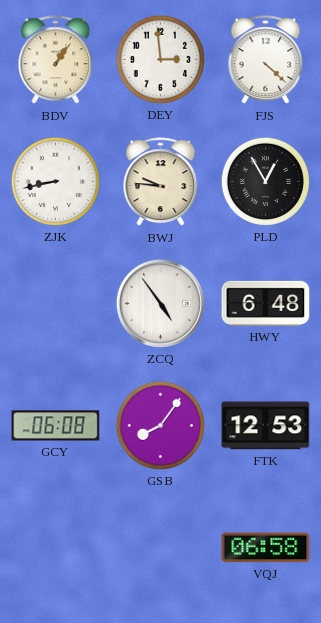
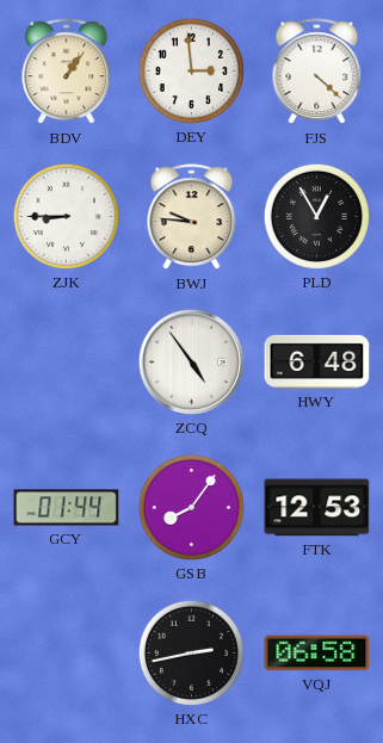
ZJK: 8:43 -> 8:45 (66, 216)
GCY: 06:08 -> 01:44 (67, 508)
HXC: none -> 2:43 (191, 652)
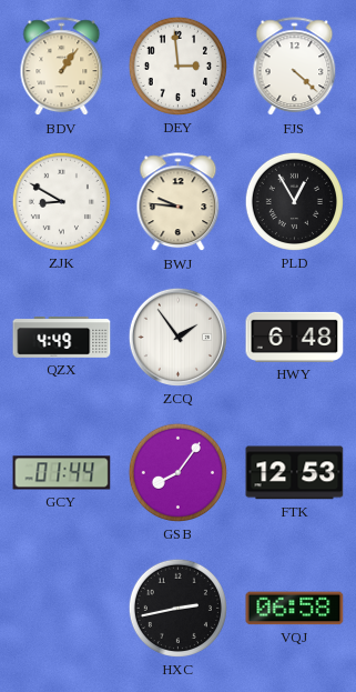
ZJK: 8:45 -> 8:50 (61, 201)
QZX: none -> 4:49 (62, 338)
ZCQ: 4:54 -> 1:54 (177, 337)
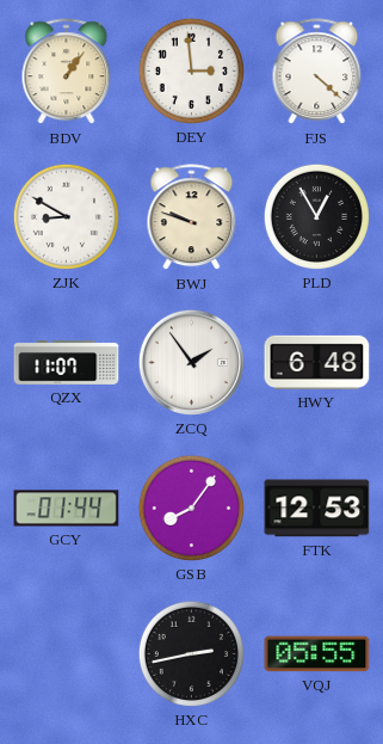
BWJ: 9:46 -> 9:48 (192, 217)
QZX: 4:49 -> 11:07 (67, 363)
VQJ: 06:58 -> 05:55 (317, 654)
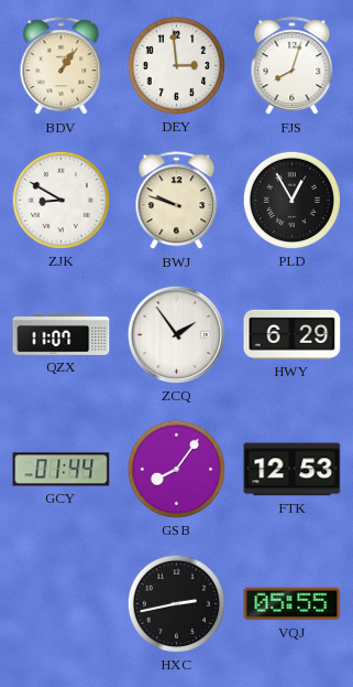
FJS: 4:22 -> 8:03 (293, 66)
HWY: 6:48 -> 6:29 (293, 334)
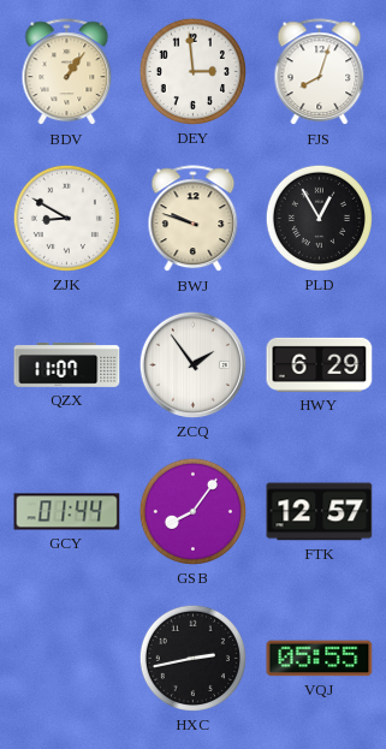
FTK: 12:53 -> 12:57 (320, 512)
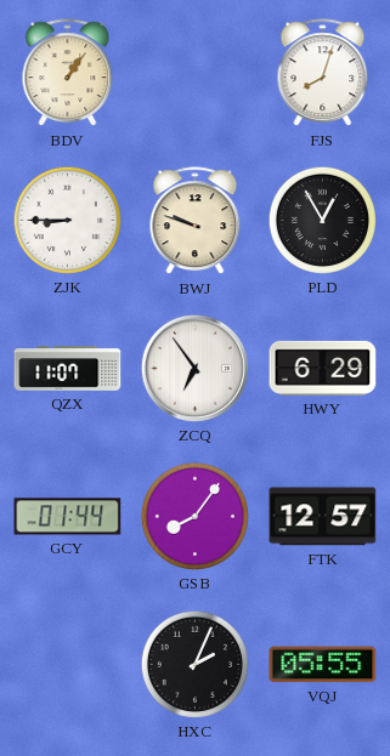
DEY: 2:59 -> none (192, 71)
ZJK: 8:50 -> 8:45 (67, 220)
ZCQ: 1:54 -> 6:54 (194, 368)
HXC: 2:43 -> 2:04 (194, 664)
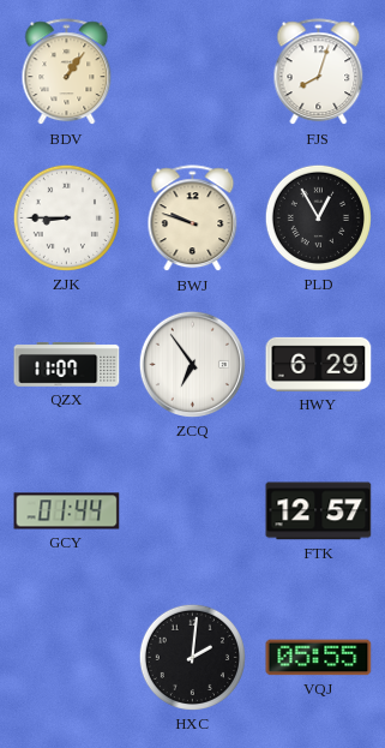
GSB: 8:06 -> none (194, 516)
HXC: 2:04 -> 2:01 (192, 657)
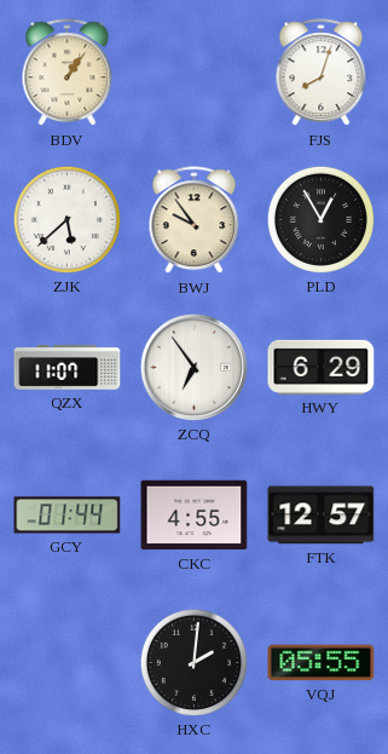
ZJK: 8:45 -> 5:38 (66, 219)
BWJ: 9:48 -> 9:54 (195, 220)
CKC: none -> 4:55 (195, 516)
